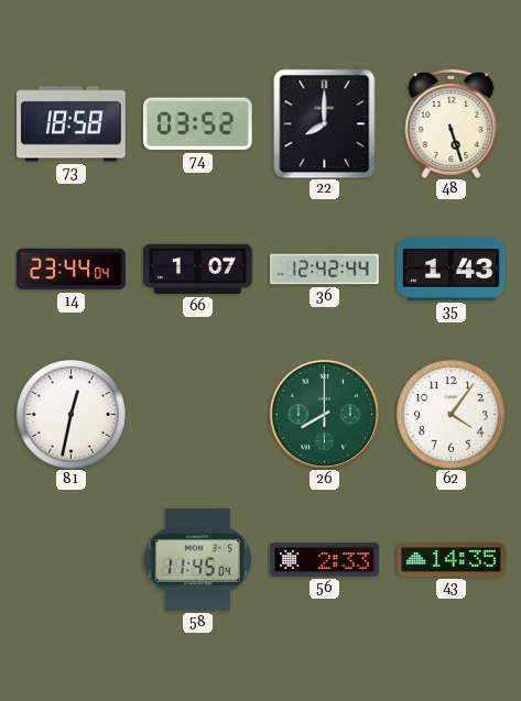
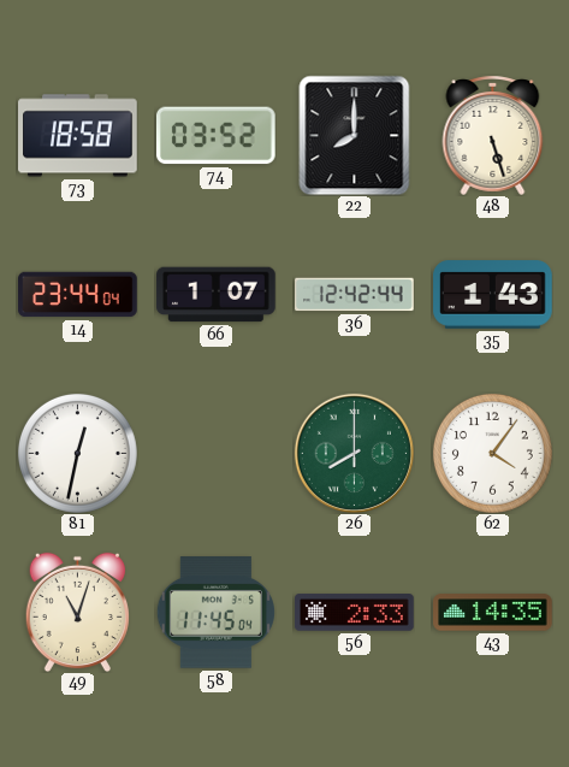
49: none -> 11:03 (77, 612)
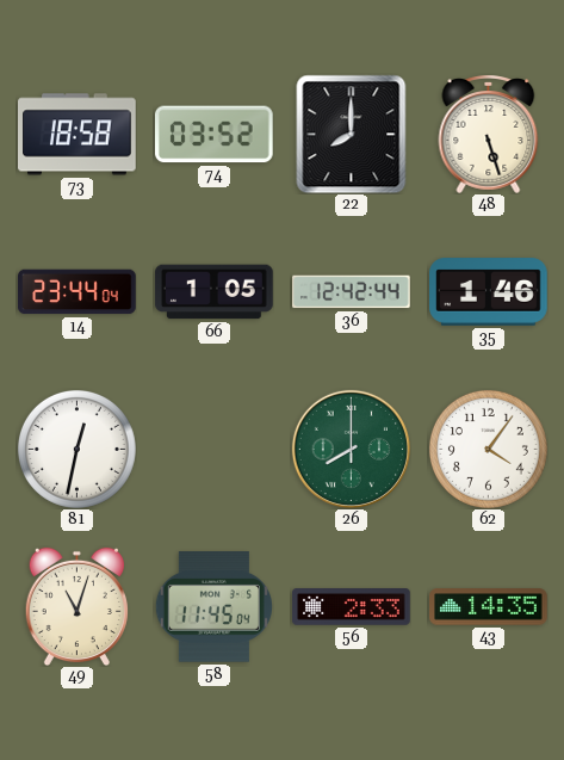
66: 1:07 -> 1:05 (215, 292)
35: 1:43 -> 1:46 (489, 292)
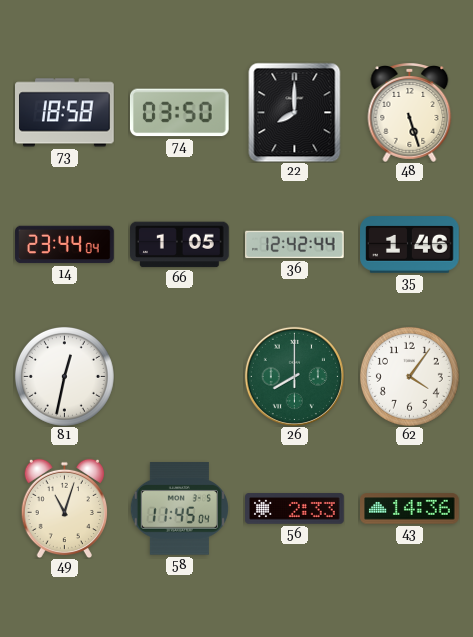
74: 03:52 -> 03:50 (179, 113)
43: 14:35 -> 14:36 (410, 509)
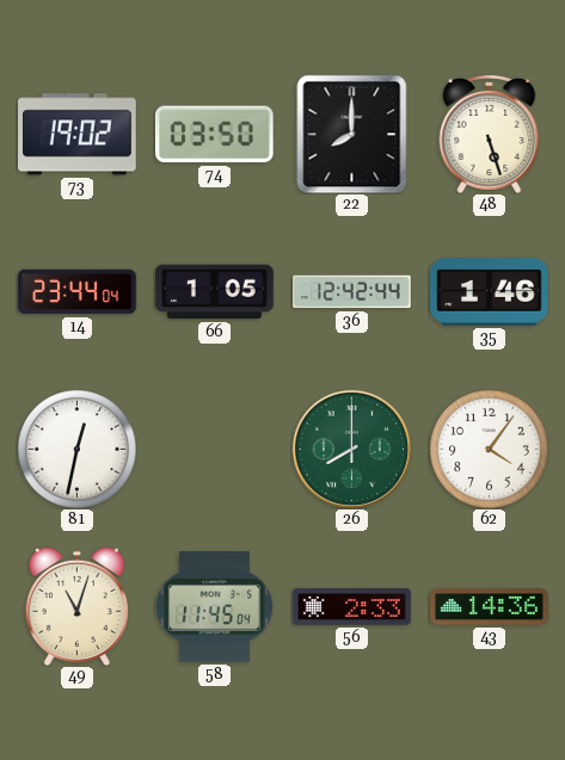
73: 18:58 -> 19:02 (78, 135)
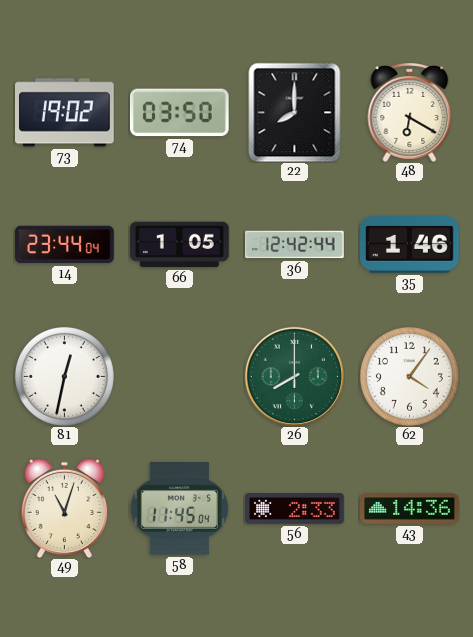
48: 5:27 -> 6:20 (410, 112)
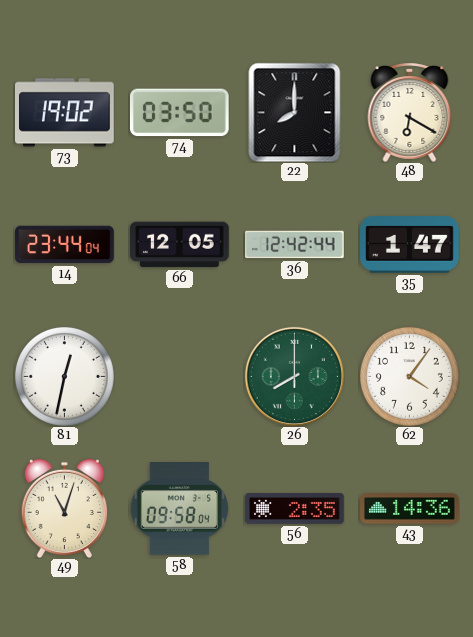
66: 1:05 -> 12:05 (180, 245)
35: 1:46 -> 1:47 (410, 245)
58: 11:45 -> 09:58 (179, 509)
56: 2:33 -> 2:35 (295, 509)
